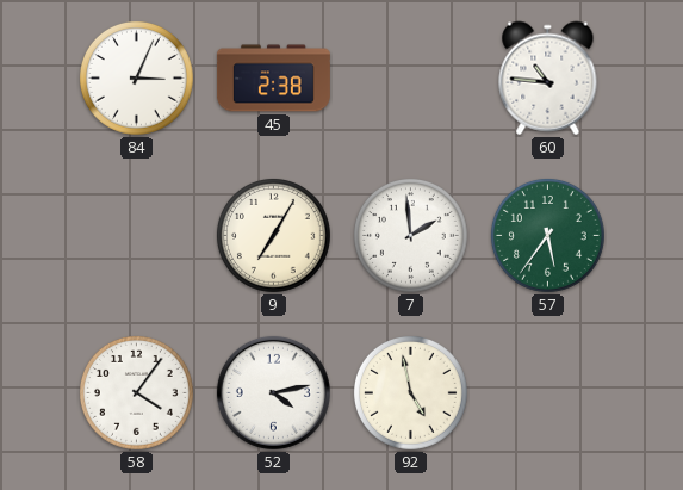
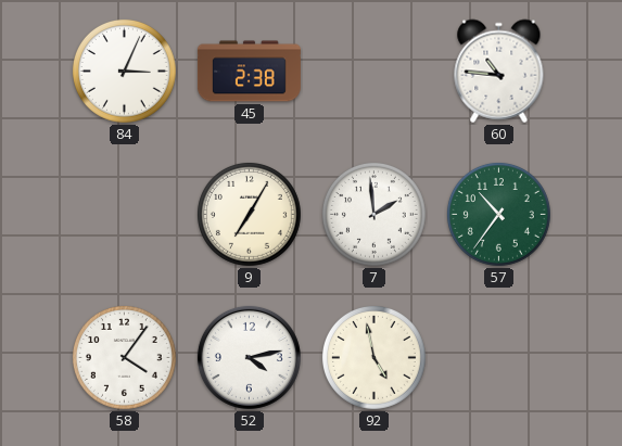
57: 5:36 -> 10:36 (499, 215)
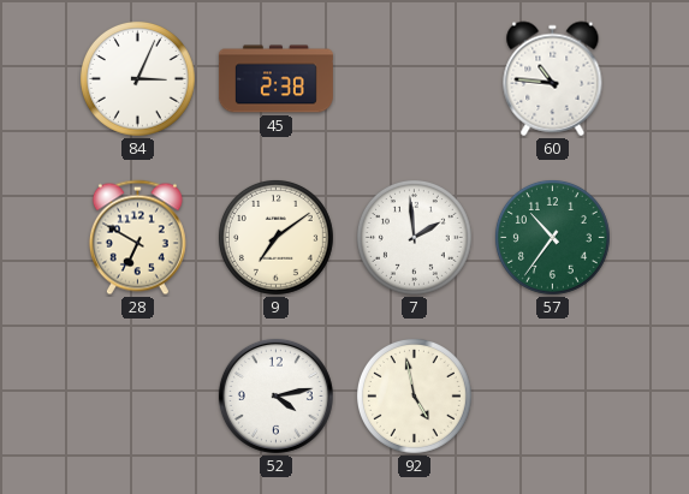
28: none -> 6:50 (137, 238)
9: 7:05 -> 7:09 (277, 238)
58: 4:06 -> none (125, 358)
